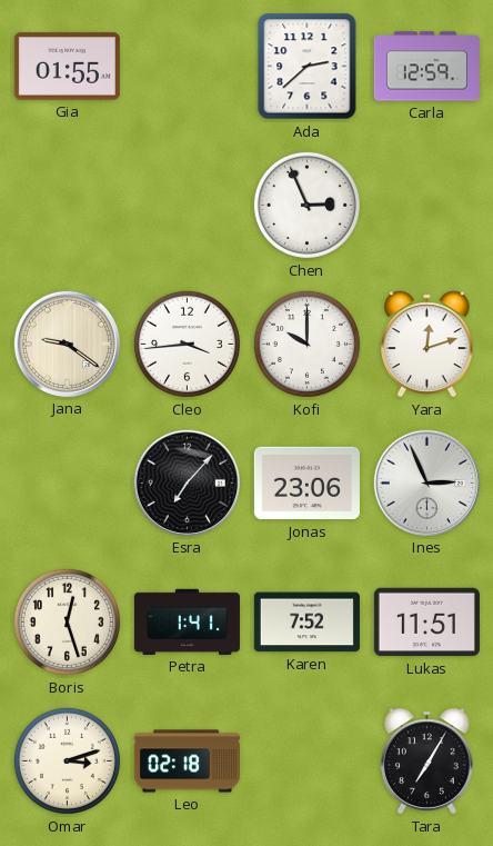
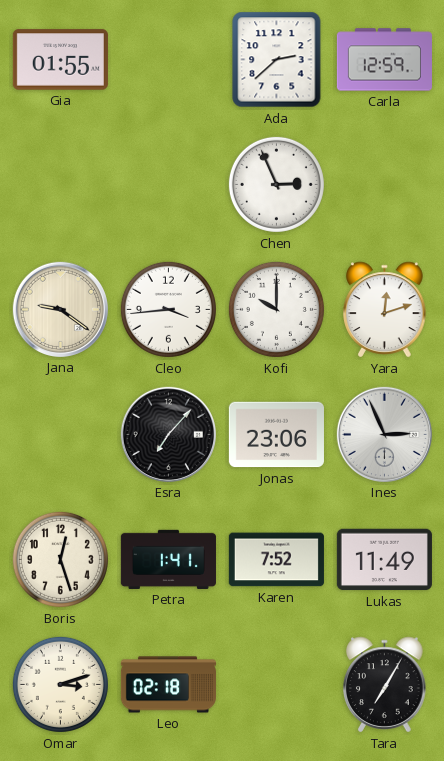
Lukas: 11:51 -> 11:49 (384, 560)
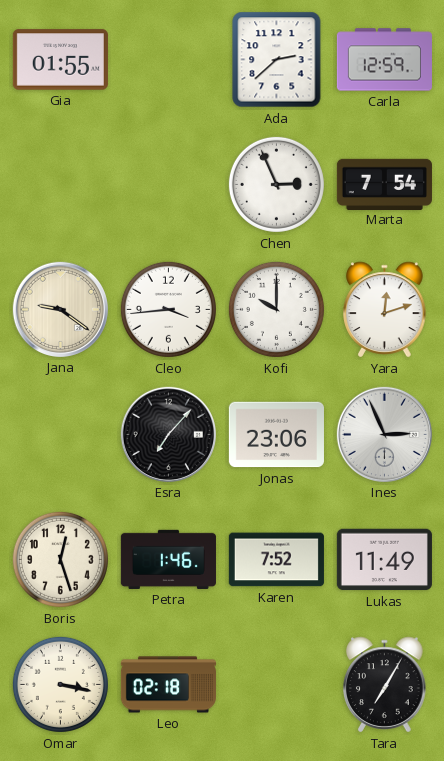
Marta: none -> 7:54 (384, 184)
Petra: 1:41 -> 1:46 (168, 559)
Omar: 3:12 -> 3:17 (60, 684)
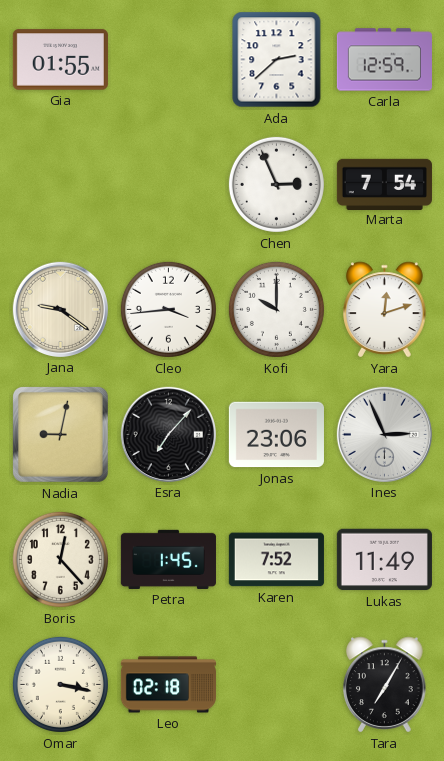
Nadia: none -> 9:02 (60, 434)
Boris: 12:27 -> 12:23 (60, 559)
Petra: 1:46 -> 1:45 (168, 559)
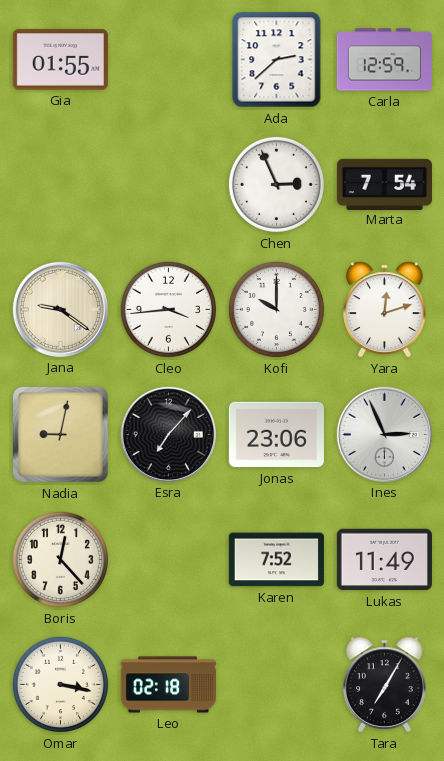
Petra: 1:45 -> none (168, 559)
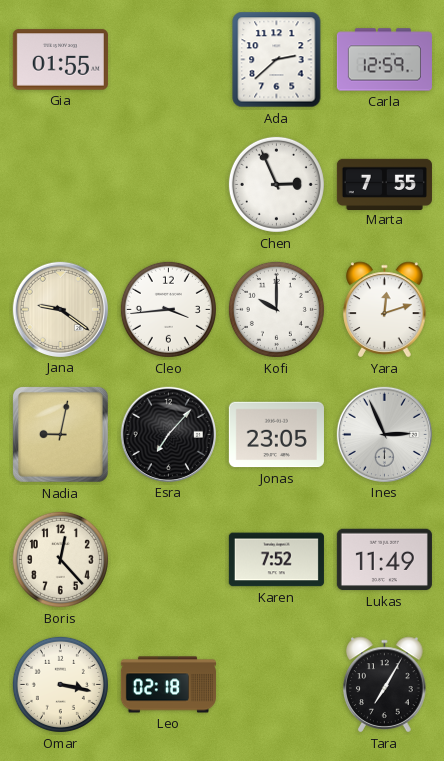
Marta: 7:54 -> 7:55 (384, 184)
Jonas: 23:06 -> 23:05 (276, 435)
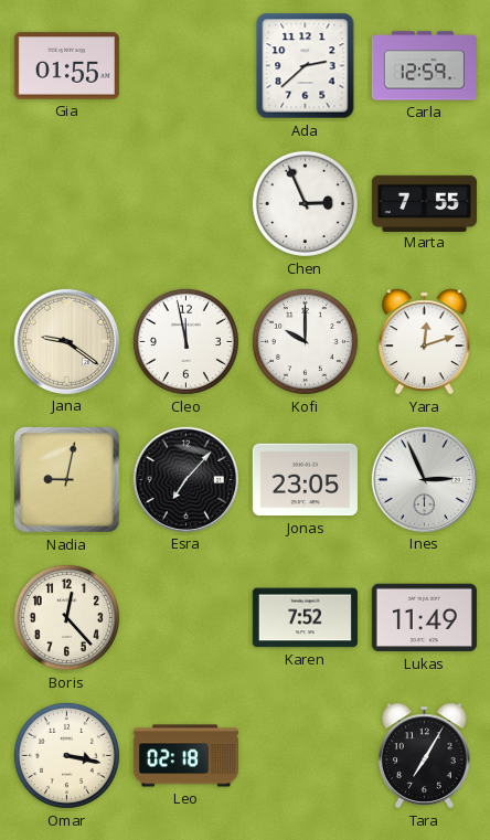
Cleo: 3:44 -> 11:58 (185, 341)
